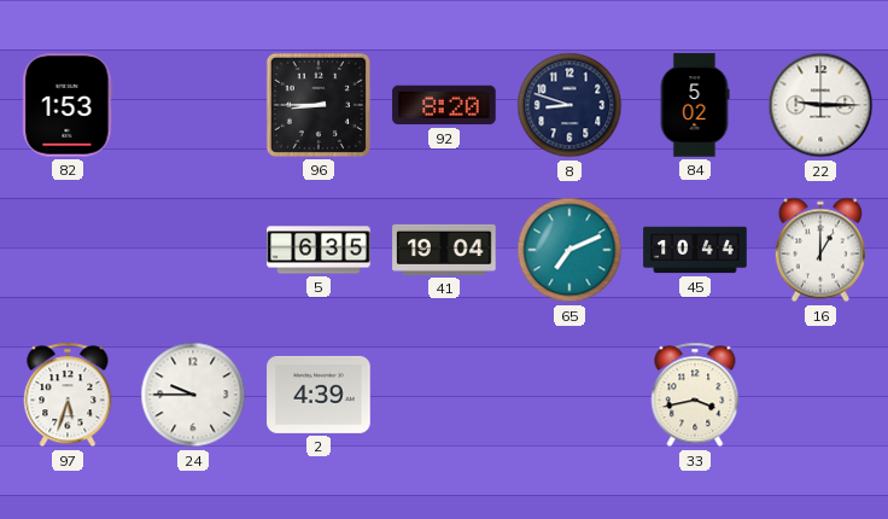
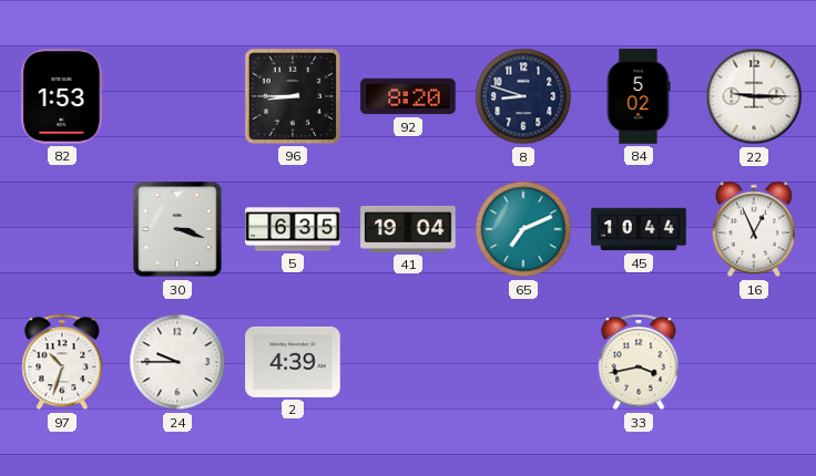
30: none -> 3:18 (177, 229)
16: 1:00 -> 12:56 (754, 229)
97: 5:33 -> 10:33 (62, 362)
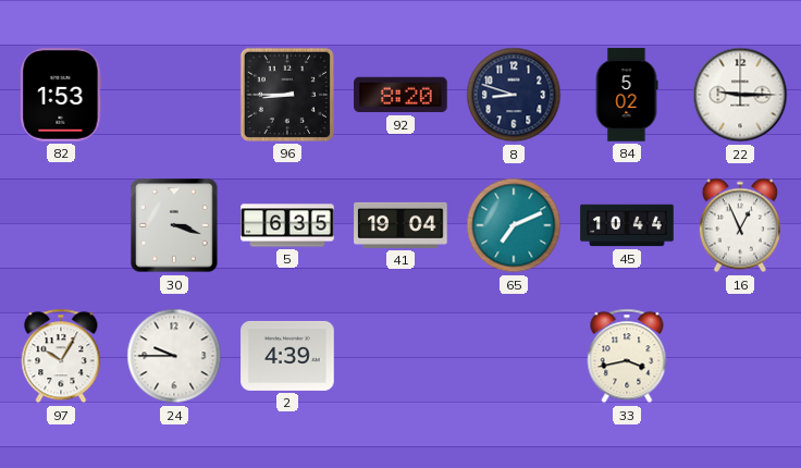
97: 10:33 -> 10:05 (61, 356)
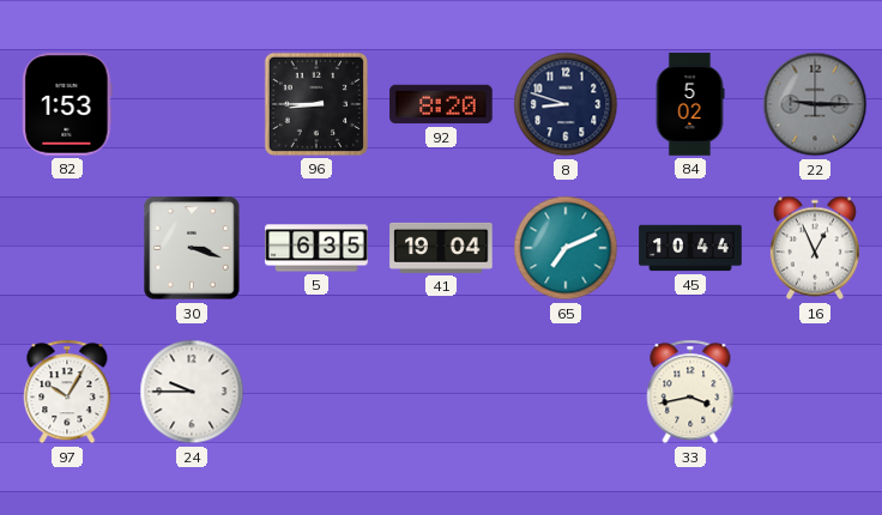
22 dial: white -> grey (815, 104)
2: 4:39 -> none (287, 356)
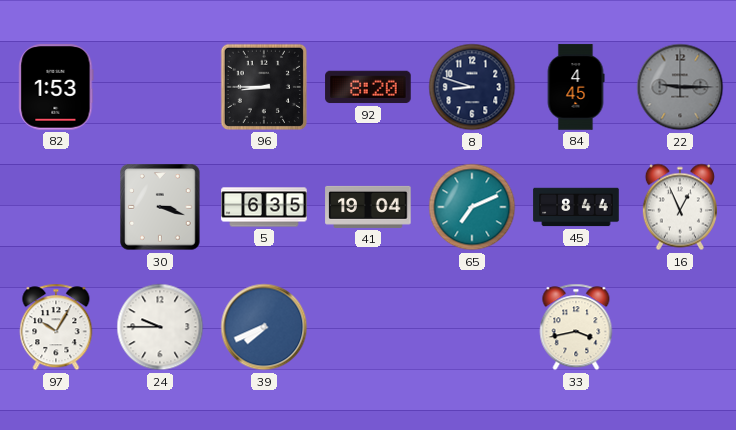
84: 5:02 -> 4:45 (576, 87)
45: 10:44 -> 8:44 (576, 207)
39: none -> 7:41 (264, 327)
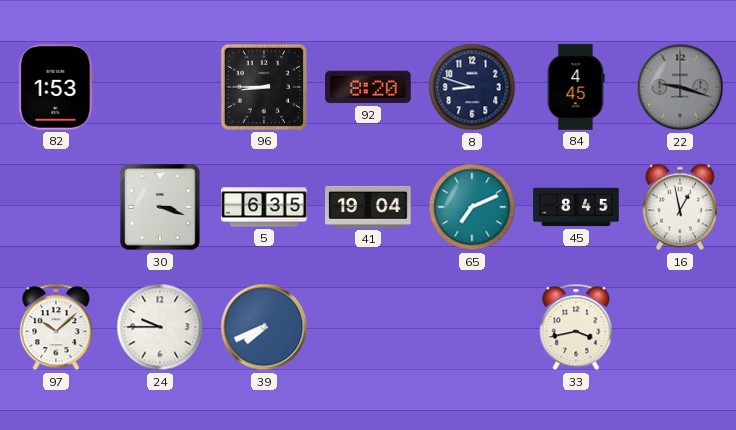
22: 9:15 -> 9:18 (680, 87)
45: 8:44 -> 8:45 (576, 207)
16: 12:56 -> 12:58 (680, 207)
97: 10:05 -> 10:08 (56, 327)
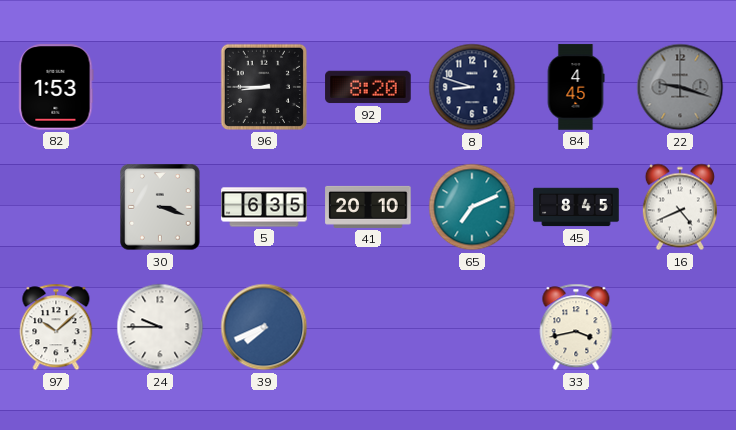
41: 19:04 -> 20:10 (368, 207)
16: 12:58 -> 4:41 (680, 207)
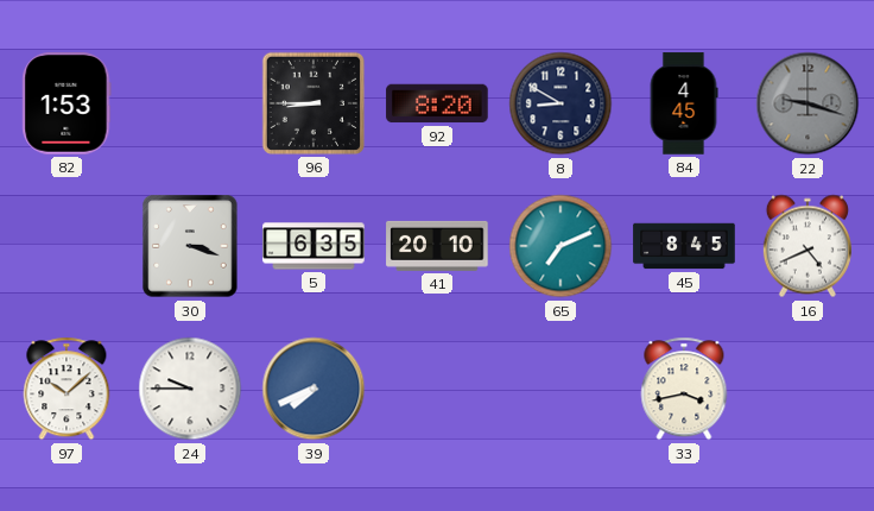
8: 8:48 -> 8:50 (560, 103)
